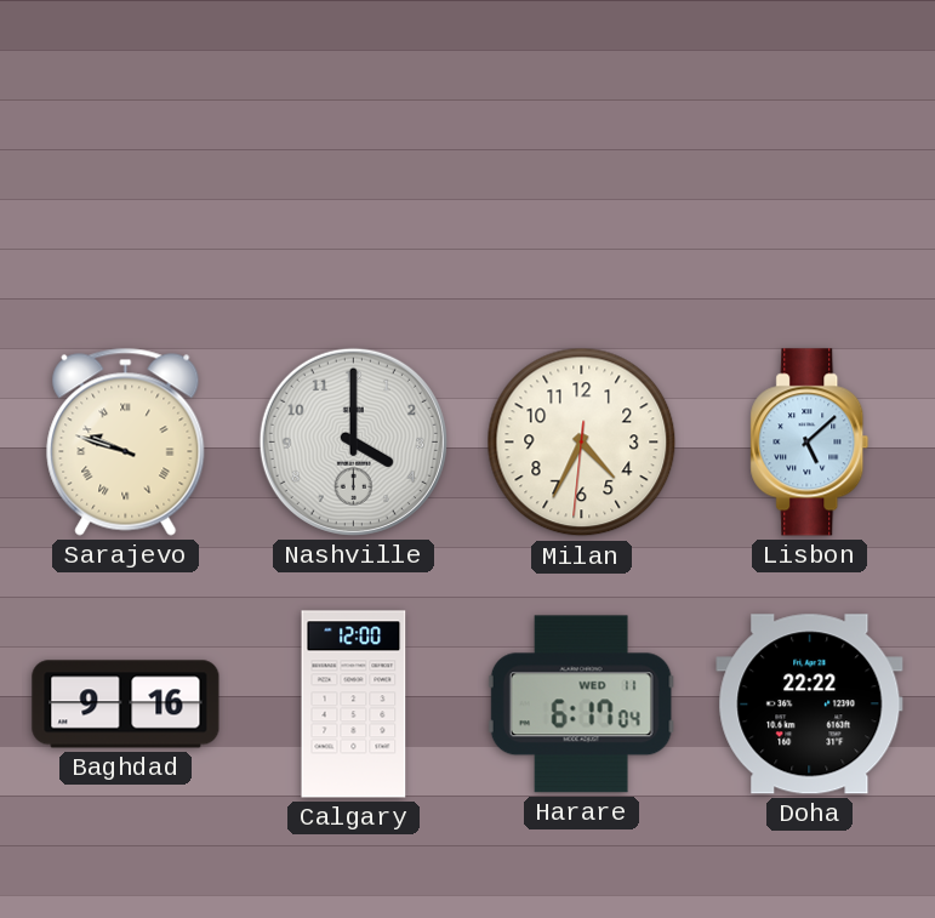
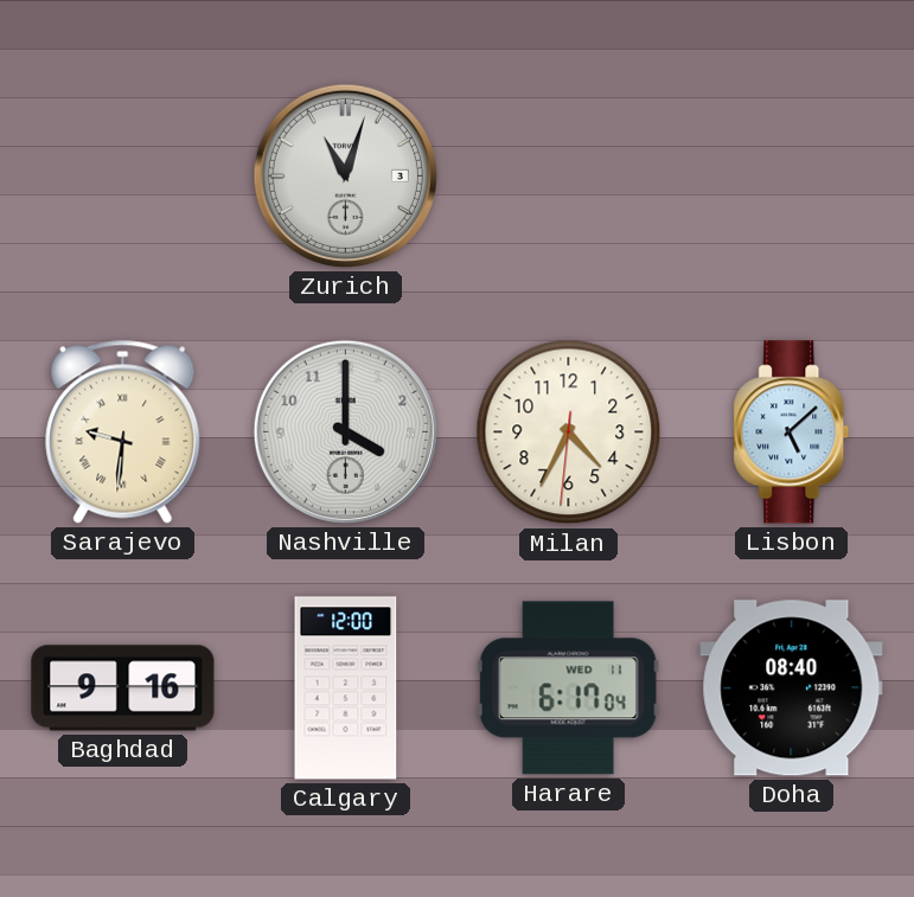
Zurich: none -> 11:03 (345, 175)
Sarajevo: 9:48 -> 9:31 (123, 431)
Doha: 22:22 -> 08:40 (792, 688)
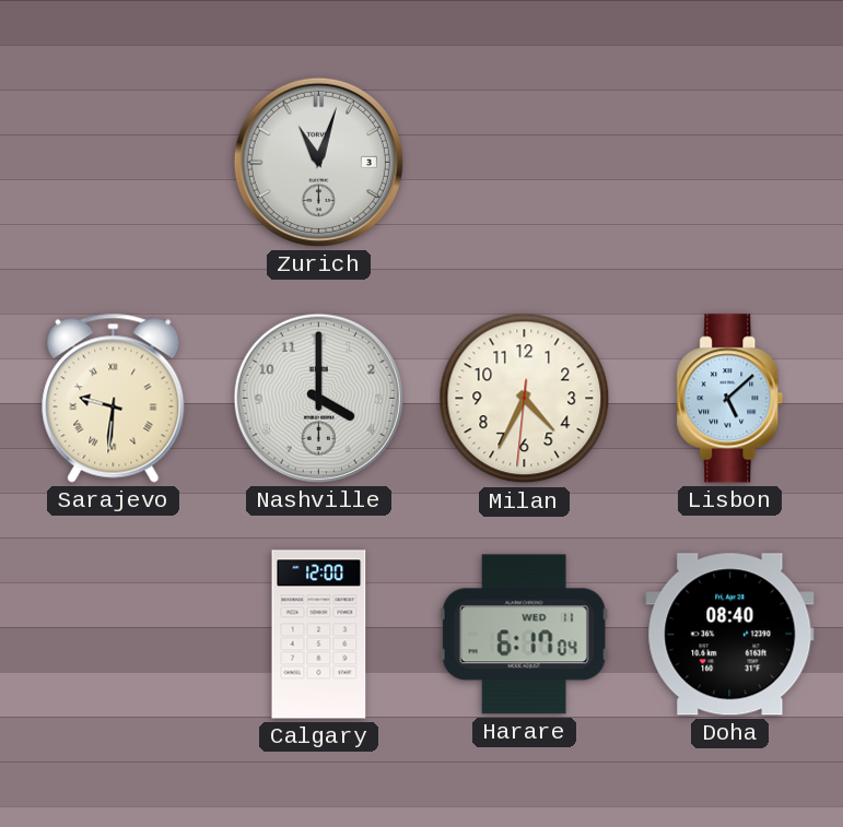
Baghdad: 9:16 -> none (123, 688)
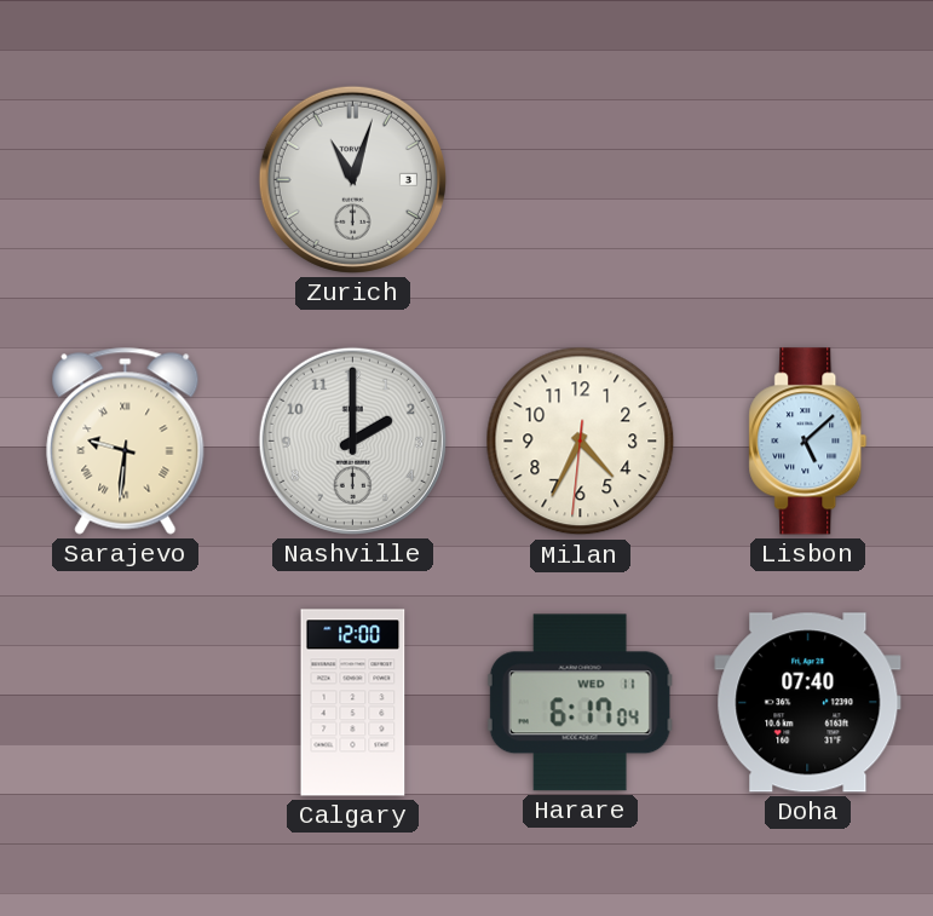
Nashville: 4:00 -> 2:00 (352, 440)
Doha: 08:40 -> 07:40 (808, 703)
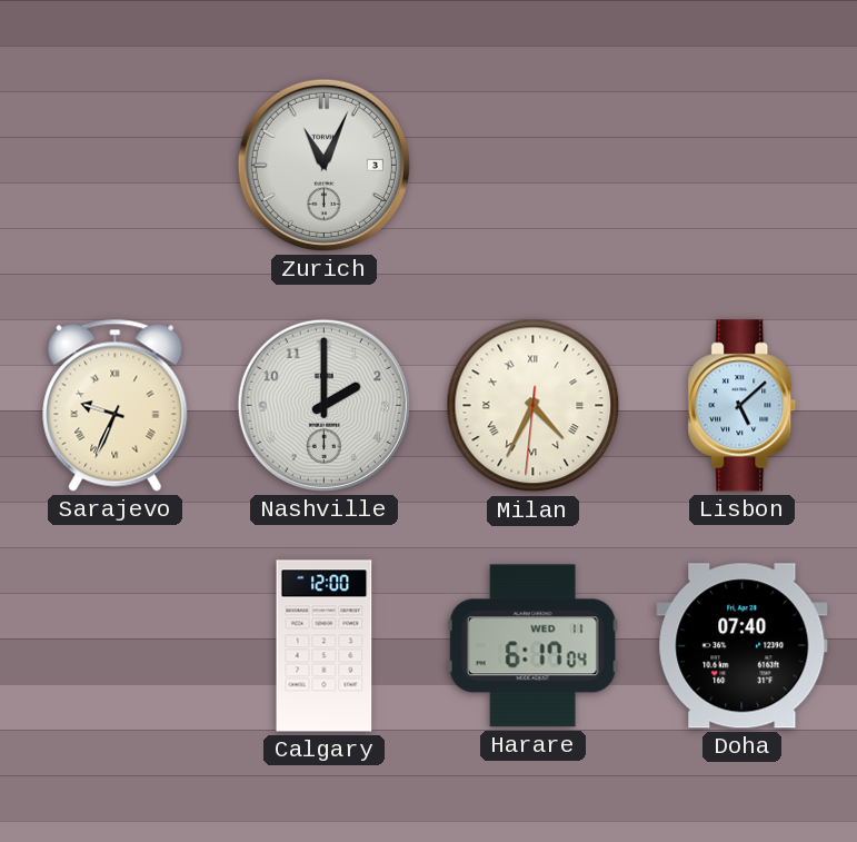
Zurich: 11:03 -> 11:04 (323, 165)
Sarajevo: 9:31 -> 9:34 (116, 405)
Milan numerals: Arabic -> Roman (534, 406)
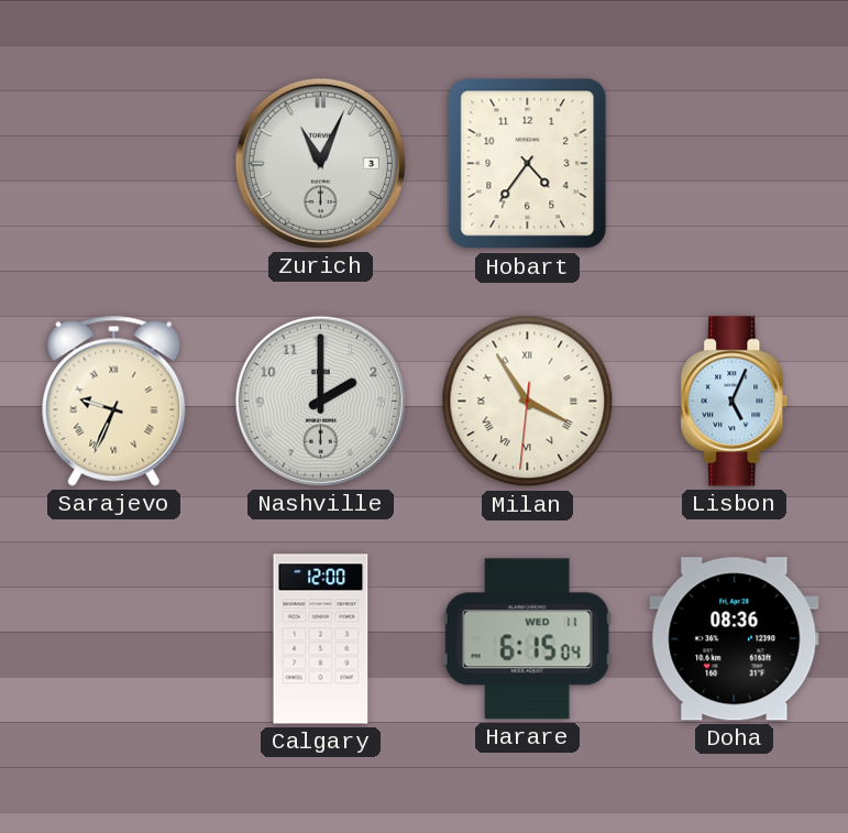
Hobart: none -> 4:36 (528, 164)
Milan: 4:34 -> 3:54 (528, 402)
Lisbon: 5:08 -> 5:04 (735, 402)
Harare: 6:17 -> 6:15 (527, 639)
Doha: 07:40 -> 08:36 (735, 639)
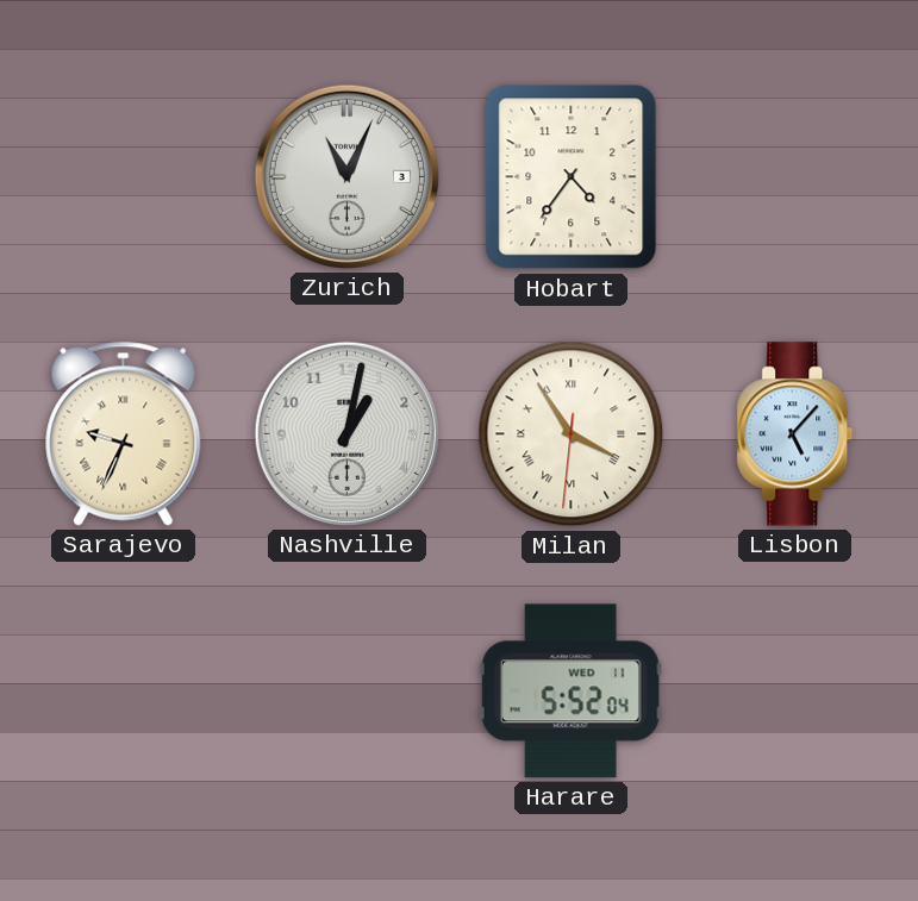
Nashville: 2:00 -> 1:02 (346, 433)
Lisbon: 5:04 -> 5:07 (795, 434)
Calgary: 12:00 -> none (321, 639)
Harare: 6:15 -> 5:52 (570, 692)
Doha: 08:36 -> none (735, 639)
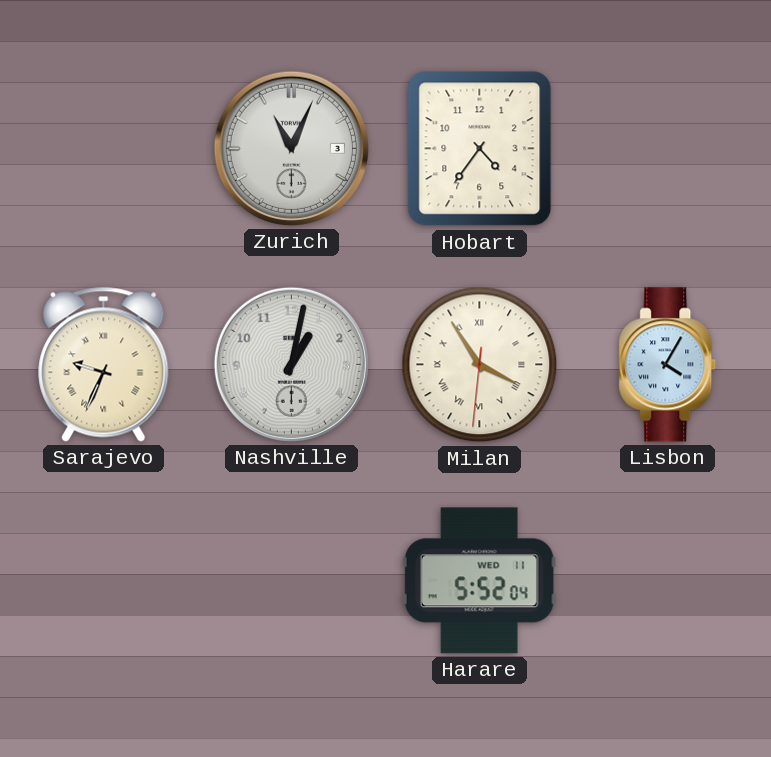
Lisbon: 5:07 -> 4:05 (668, 365)
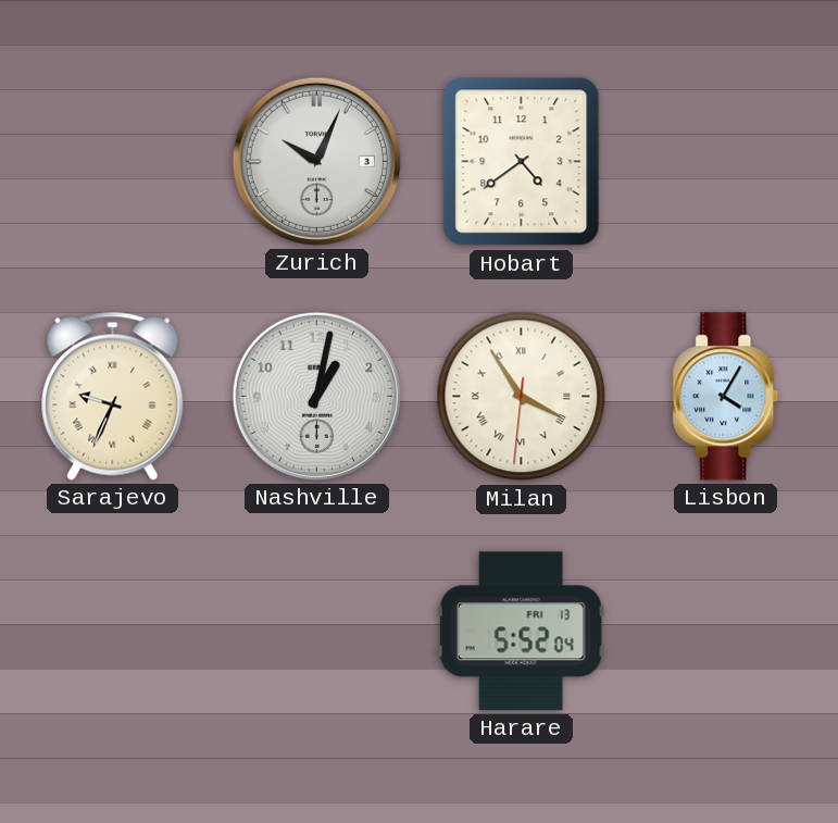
Zurich: 11:04 -> 10:04 (316, 161)
Hobart: 4:36 -> 4:39 (522, 162)
Harare date: WED 11 -> FRI 13 (521, 632)
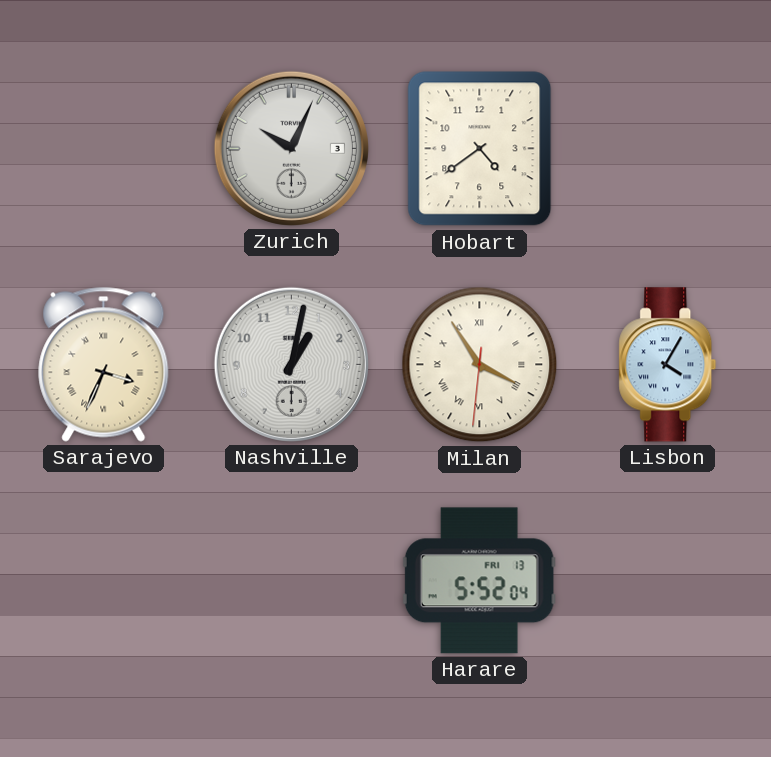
Sarajevo: 9:34 -> 3:34 (104, 364)
